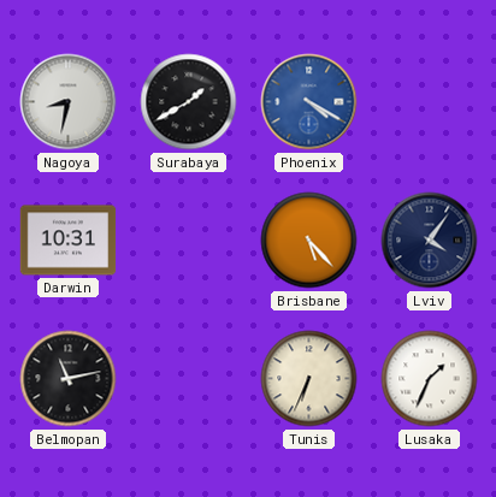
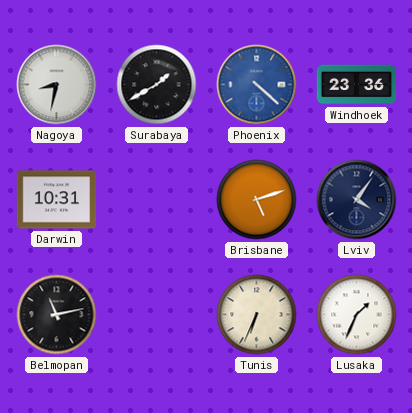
Phoenix: 4:20 -> 4:22 (257, 85)
Windhoek: none -> 23:36 (357, 85)
Brisbane: 5:23 -> 5:12 (257, 200)
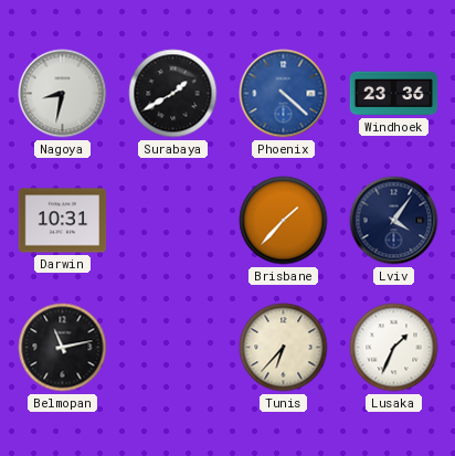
Brisbane: 5:12 -> 1:37 (284, 221)
Tunis: 6:34 -> 6:37 (284, 348)
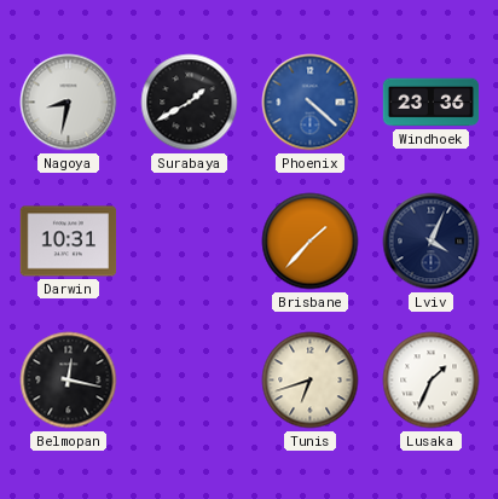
Lviv: 4:06 -> 4:04 (432, 242)
Belmopan: 11:13 -> 12:17 (69, 381)
Tunis: 6:37 -> 6:42 (311, 381)
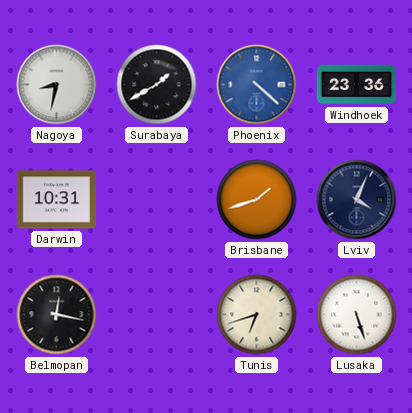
Brisbane: 1:37 -> 1:42 (257, 200)
Lusaka: 1:34 -> 5:27 (357, 315)
